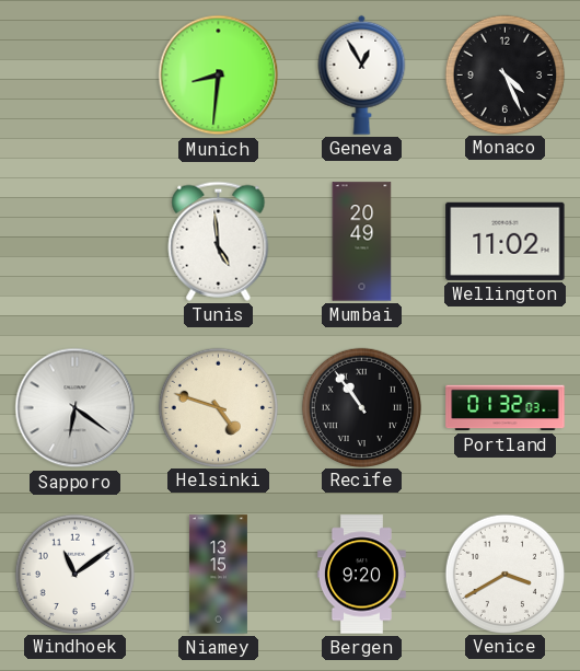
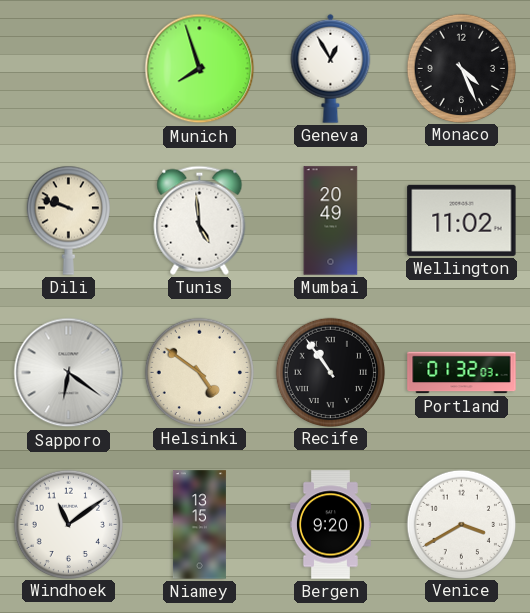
Munich: 8:31 -> 7:57 (200, 69)
Dili: none -> 9:48 (68, 220)
Helsinki: 4:48 -> 4:51 (199, 372)
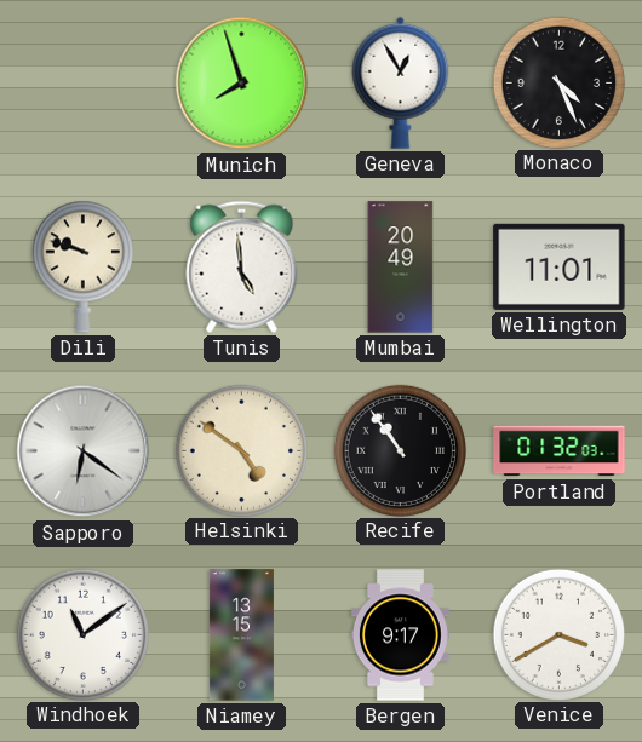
Wellington: 11:02 -> 11:01 (560, 266)
Bergen: 9:20 -> 9:17 (400, 635)
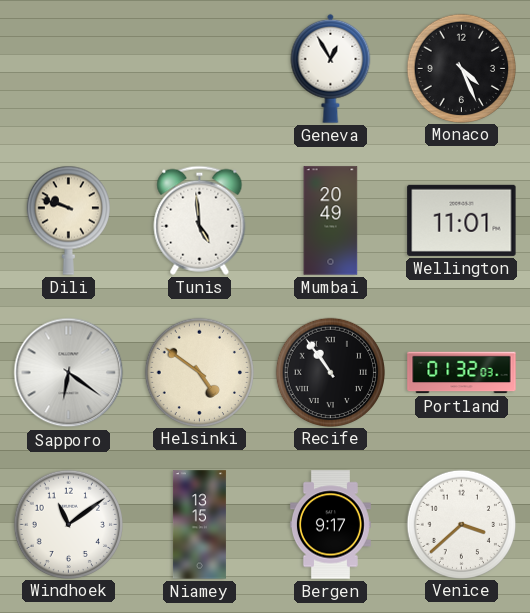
Munich: 7:57 -> none (242, 84)
Venice: 3:40 -> 3:38 (461, 524)
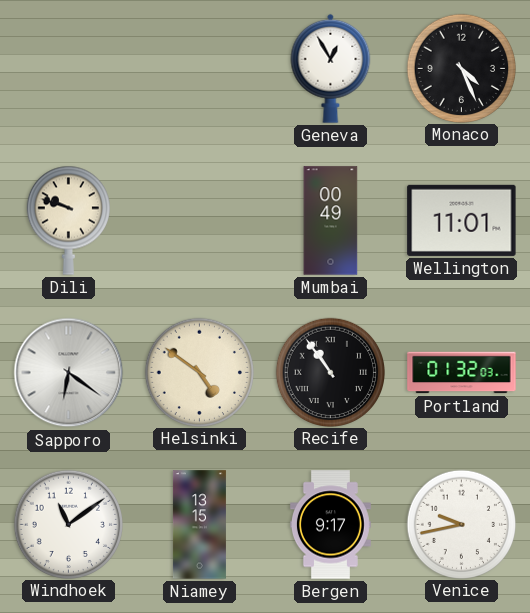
Tunis: 4:59 -> none (200, 220)
Mumbai: 20:49 -> 00:49 (331, 221)
Venice: 3:38 -> 9:43 (461, 524)
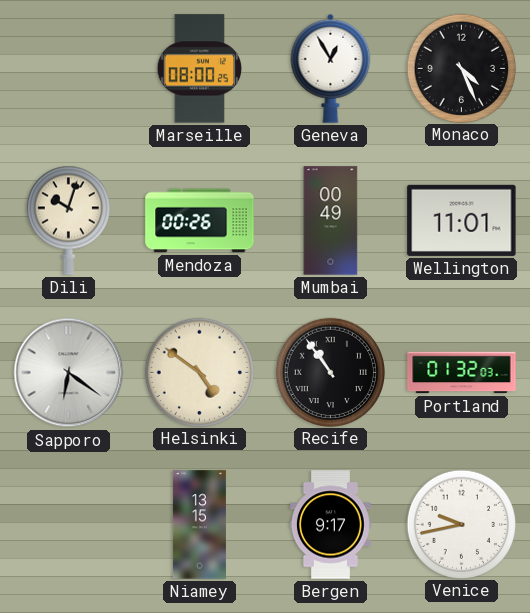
Marseille: none -> 08:00 (200, 69)
Dili: 9:48 -> 10:03 (68, 220)
Mendoza: none -> 00:26 (200, 221)
Windhoek: 11:09 -> none (68, 524)
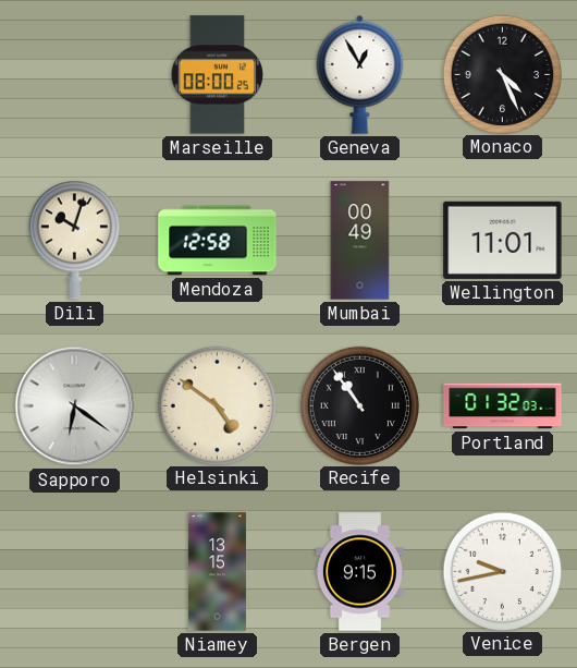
Mendoza: 00:26 -> 12:58 (218, 241)
Bergen: 9:17 -> 9:15 (359, 572)
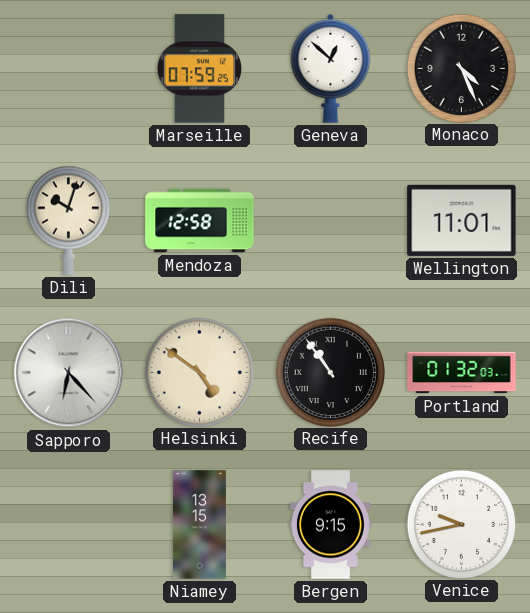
Marseille: 08:00 -> 07:59 (200, 69)
Geneva: 12:55 -> 12:52 (331, 68)
Mumbai: 00:49 -> none (360, 241)
Sapporo: 6:21 -> 6:23 (69, 373)
